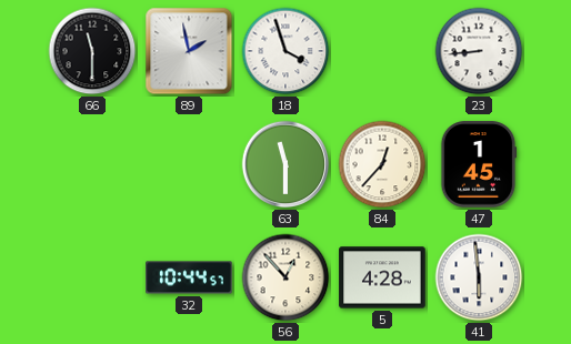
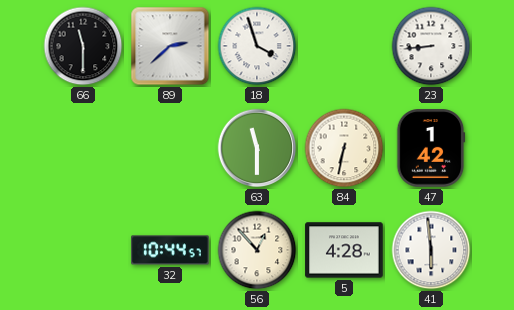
89: 1:58 -> 2:38 (170, 46)
84: 12:37 -> 6:32 (344, 148)
47: 1:45 -> 1:42 (431, 148)
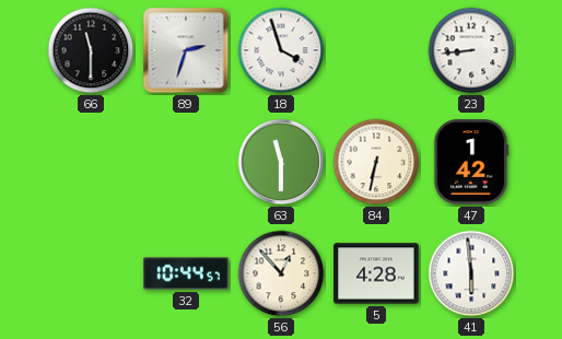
89: 2:38 -> 2:33 (186, 50)
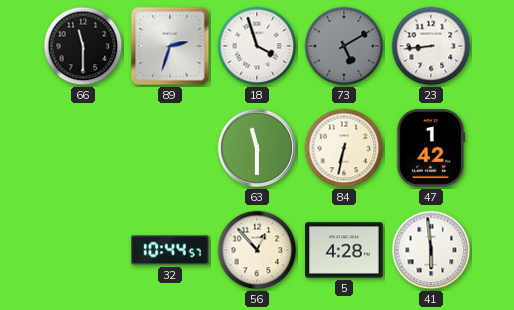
73: none -> 5:10 (344, 46)
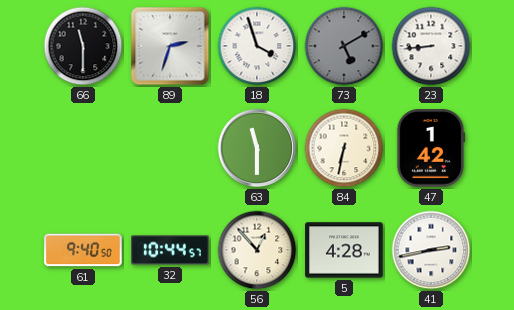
61: none -> 9:40 (83, 250)
41: 5:59 -> 2:43 (431, 250)
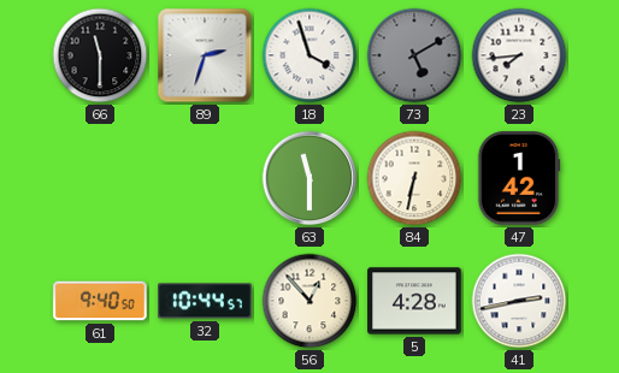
23: 8:44 -> 7:44 (519, 55)
